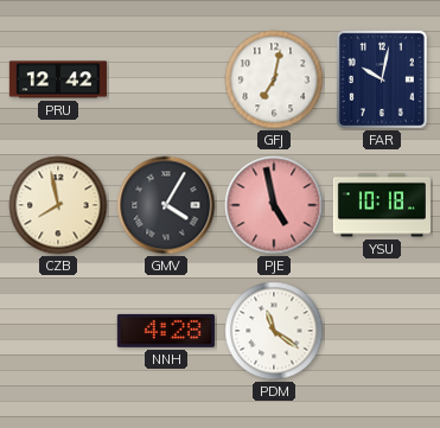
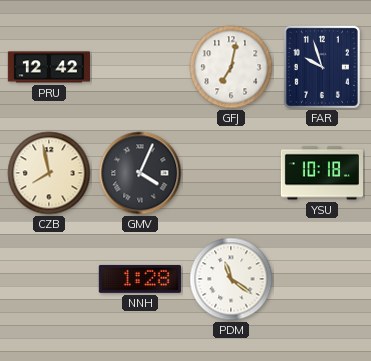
FAR: 10:02 -> 9:57 (322, 67)
GMV: 4:05 -> 4:04 (140, 173)
PJE: 4:58 -> none (274, 205)
NNH: 4:28 -> 1:28 (140, 279)
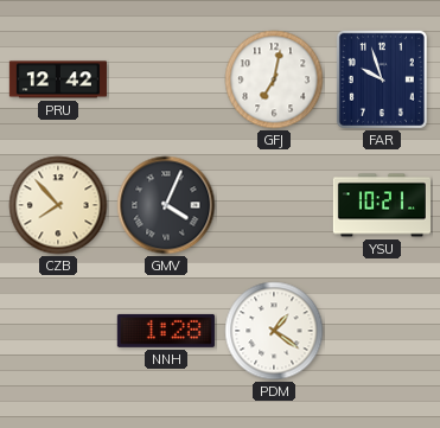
CZB: 7:58 -> 7:53 (58, 205)
YSU: 10:18 -> 10:21 (381, 205)
PDM: 11:21 -> 1:21 (274, 331)
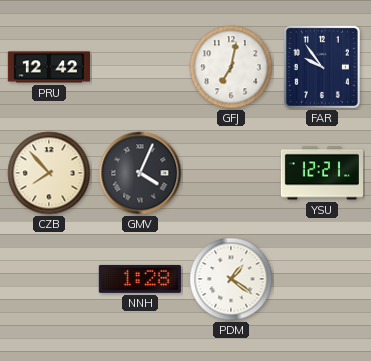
FAR: 9:57 -> 9:54 (322, 67)
YSU: 10:21 -> 12:21 (321, 173)
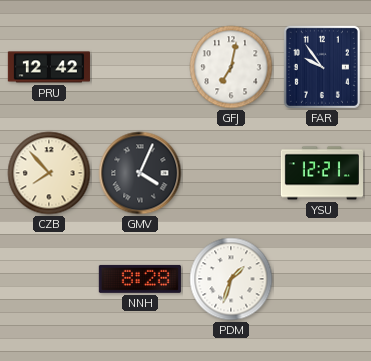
NNH: 1:28 -> 8:28 (140, 279)
PDM: 1:21 -> 1:33 (231, 279)
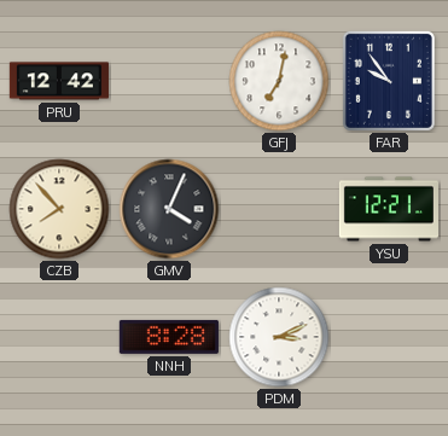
PDM: 1:33 -> 3:11 (279, 337)
